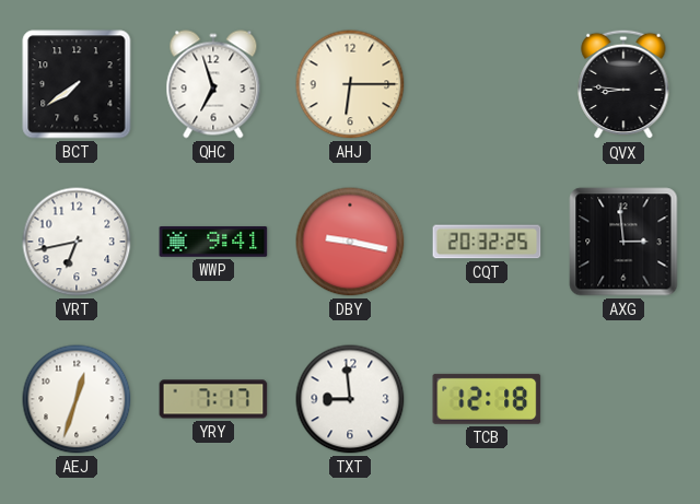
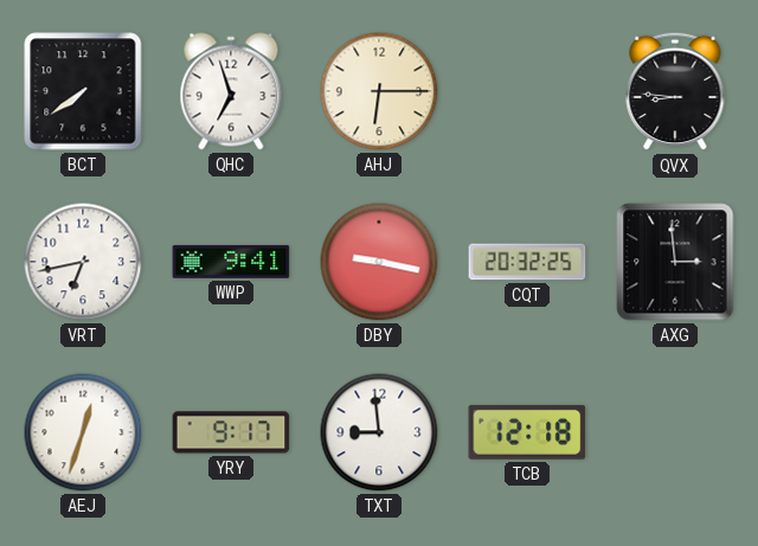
YRY: 7:17 -> 9:17 (231, 432)
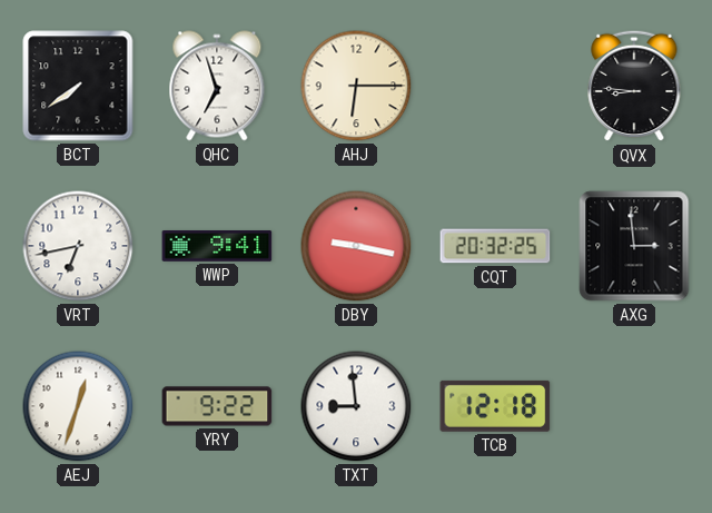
YRY: 9:17 -> 9:22 (217, 406)
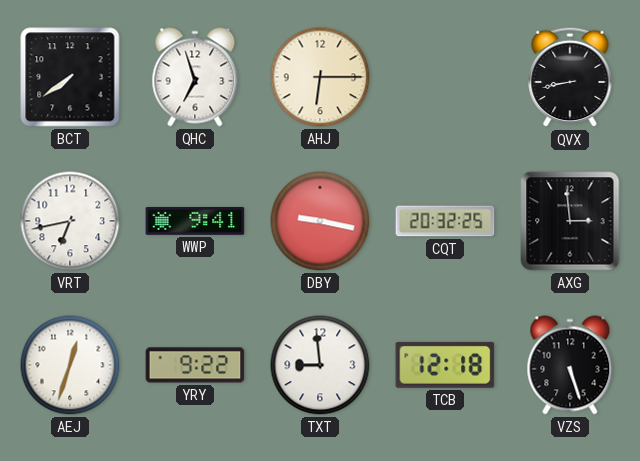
QVX: 8:46 -> 8:43 (570, 77)
VZS: none -> 5:27 (570, 365)
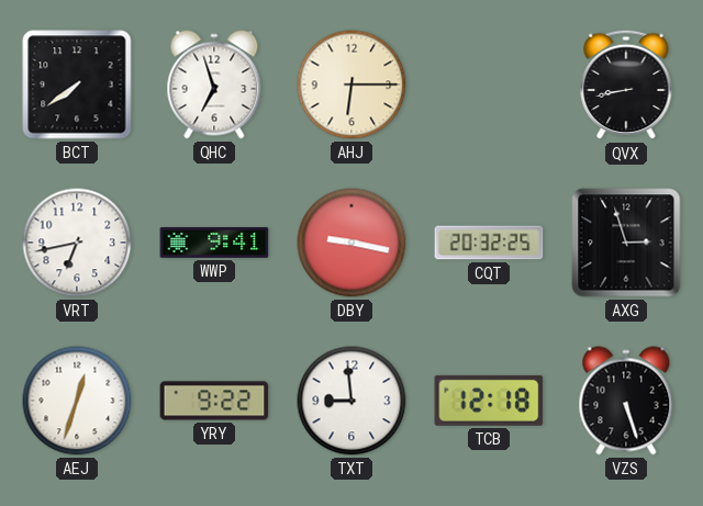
AXG: 2:59 -> 2:57 (626, 243)
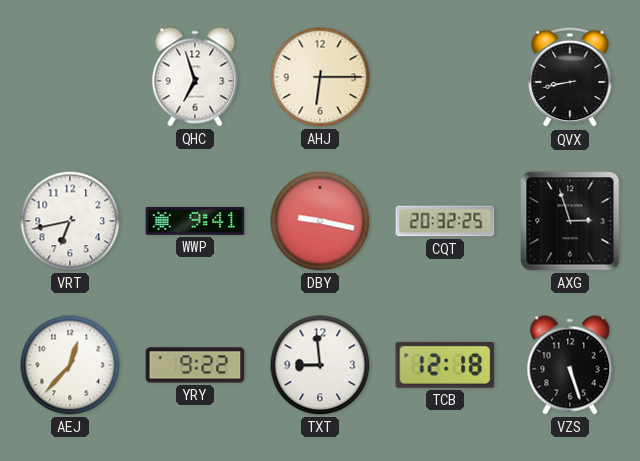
BCT: 7:39 -> none (77, 85)
AEJ: 12:33 -> 12:37 (70, 365)
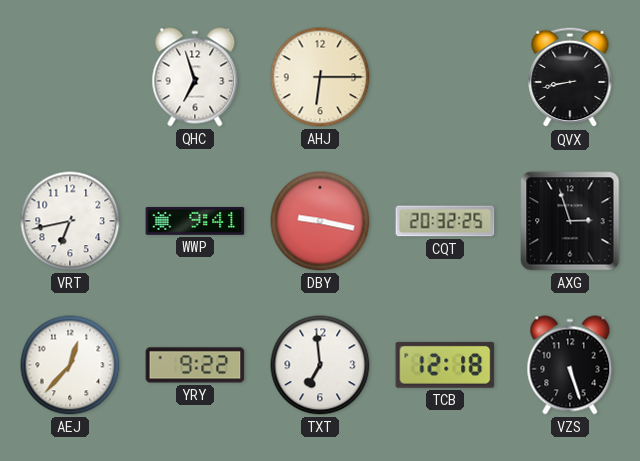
TXT: 8:59 -> 6:59 (320, 365)
